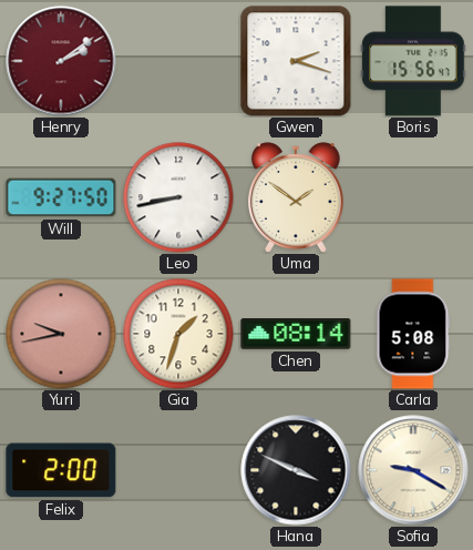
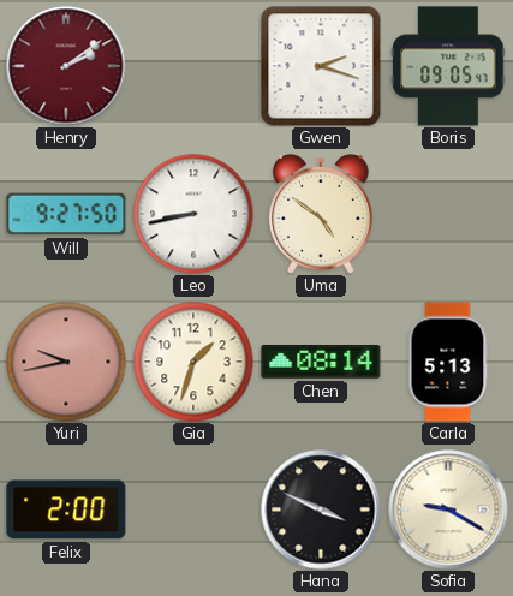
Boris: 15:56 -> 09:05 (448, 66)
Uma: 1:51 -> 4:51 (322, 214)
Carla: 5:08 -> 5:13 (448, 362)
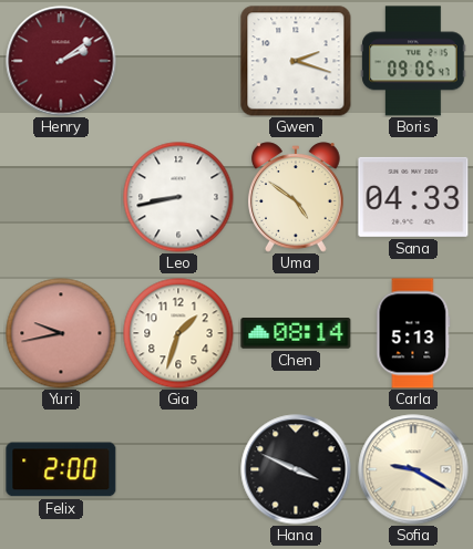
Will: 9:27 -> none (66, 214)
Sana: none -> 04:33 (413, 197)
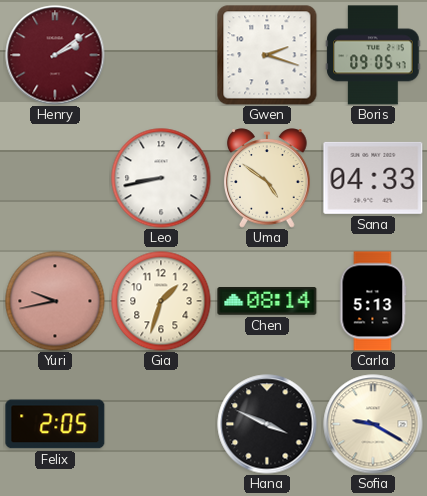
Felix: 2:00 -> 2:05 (55, 424)
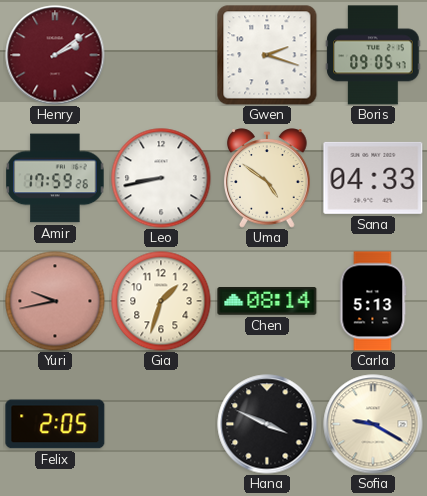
Amir: none -> 17:59 (55, 178)
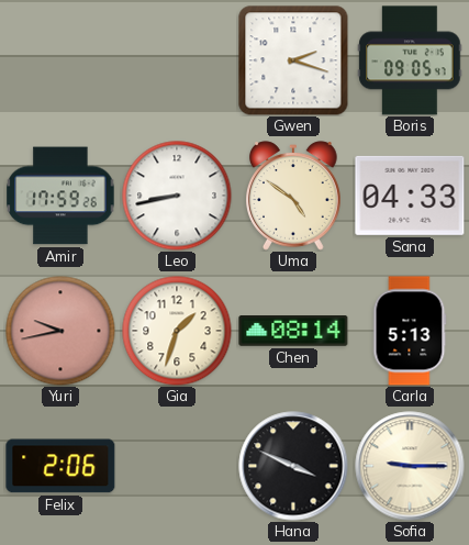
Henry: 2:09 -> none (55, 55)
Felix: 2:05 -> 2:06 (60, 466)
Sofia: 9:20 -> 9:15 (410, 466)
